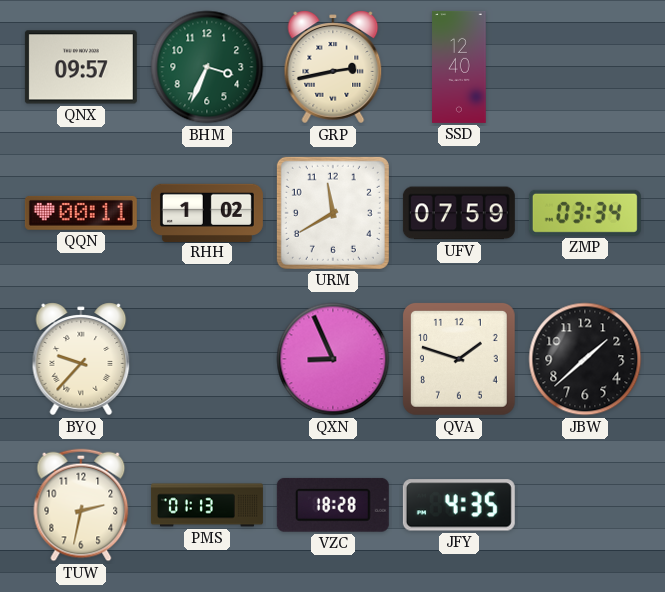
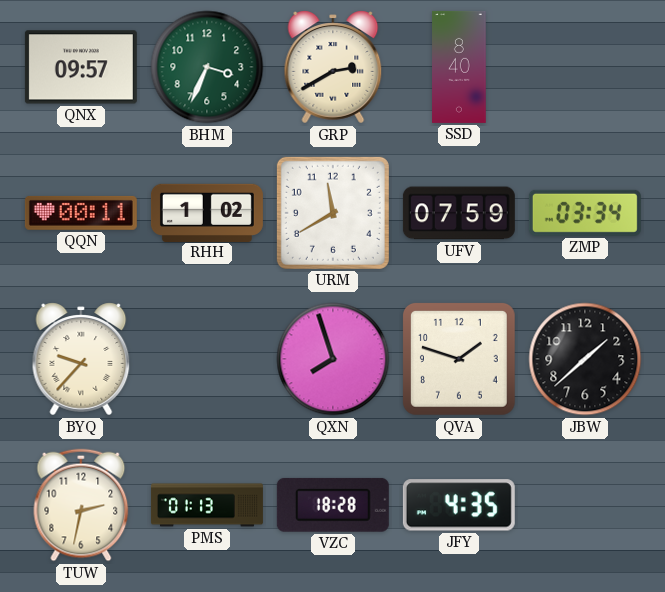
GRP: 2:43 -> 2:40 (333, 67)
SSD: 12:40 -> 8:40 (459, 67)
QXN: 8:56 -> 7:57 (333, 359)
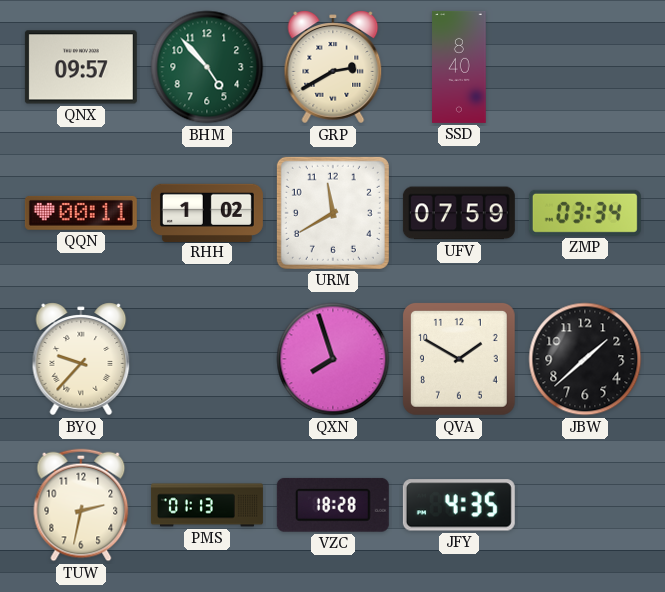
BHM: 3:34 -> 4:53 (207, 67)
QVA: 1:48 -> 1:50 (459, 359)
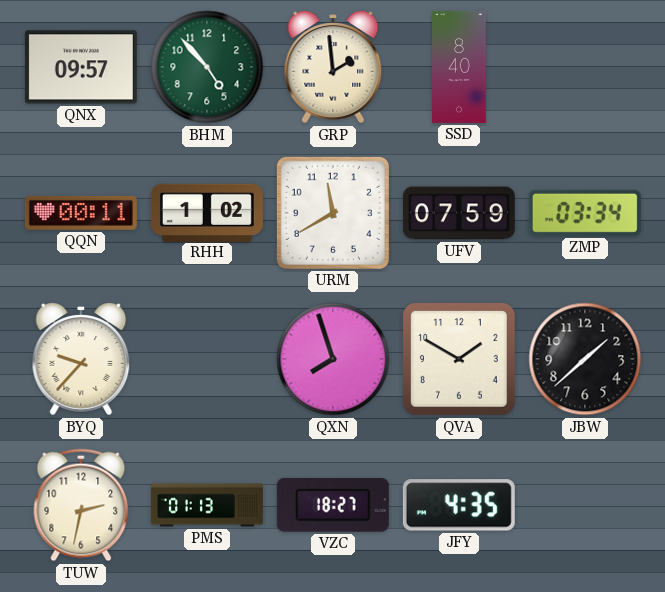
GRP: 2:40 -> 1:59 (333, 67)
VZC: 18:28 -> 18:27 (333, 505)
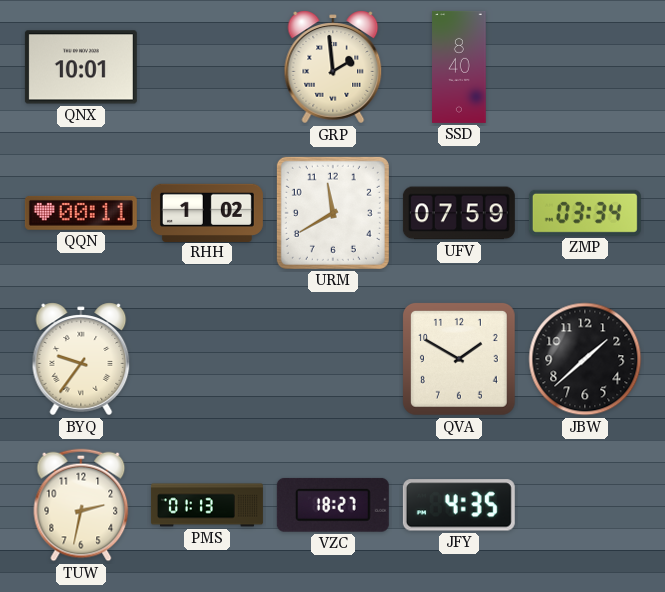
QNX: 09:57 -> 10:01 (81, 67)
BHM: 4:53 -> none (207, 67)
BYQ: 9:37 -> 9:36 (81, 359)
QXN: 7:57 -> none (333, 359)
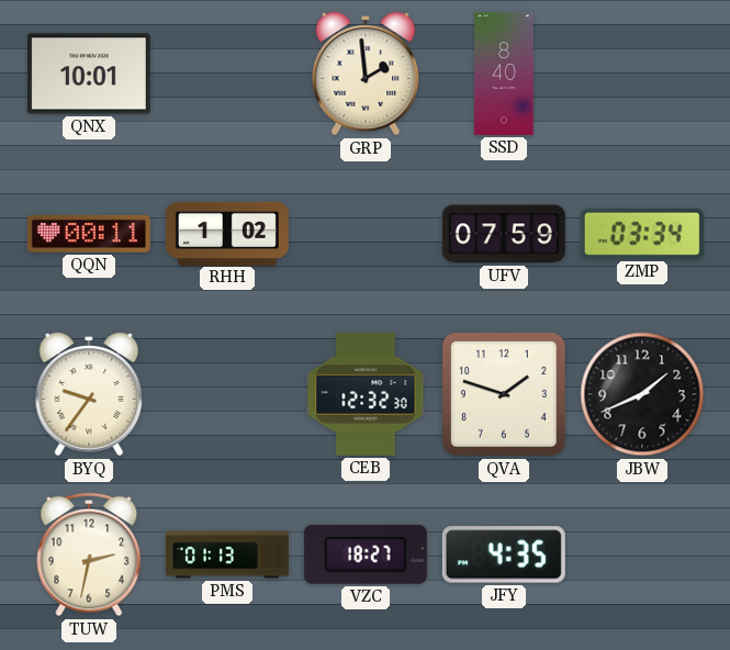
URM: 11:40 -> none (333, 213)
CEB: none -> 12:32 (366, 394)
QVA: 1:50 -> 1:48 (504, 394)
JBW: 1:38 -> 1:41 (642, 394)
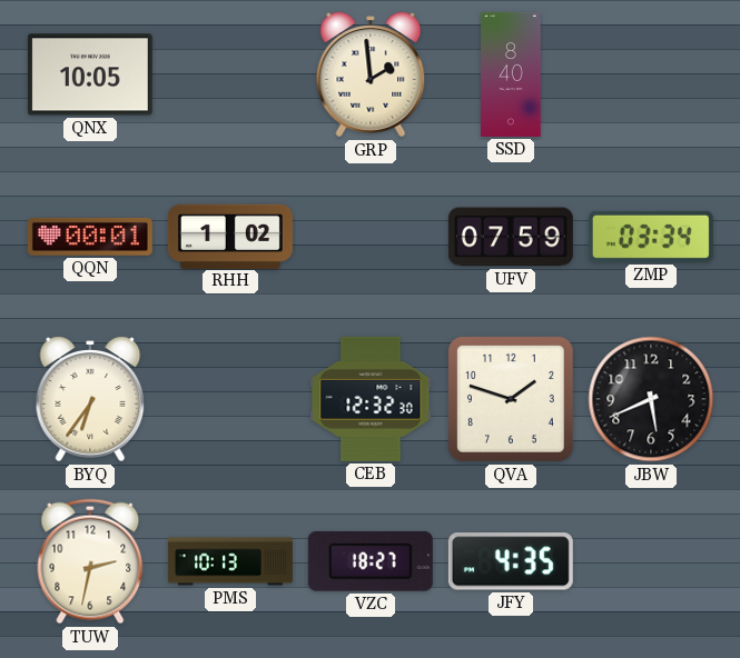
QNX: 10:01 -> 10:05 (90, 74)
QQN: 00:11 -> 00:01 (90, 237)
BYQ: 9:36 -> 6:36 (90, 399)
JBW: 1:41 -> 5:41 (651, 399)
PMS: 01:13 -> 10:13 (230, 561)
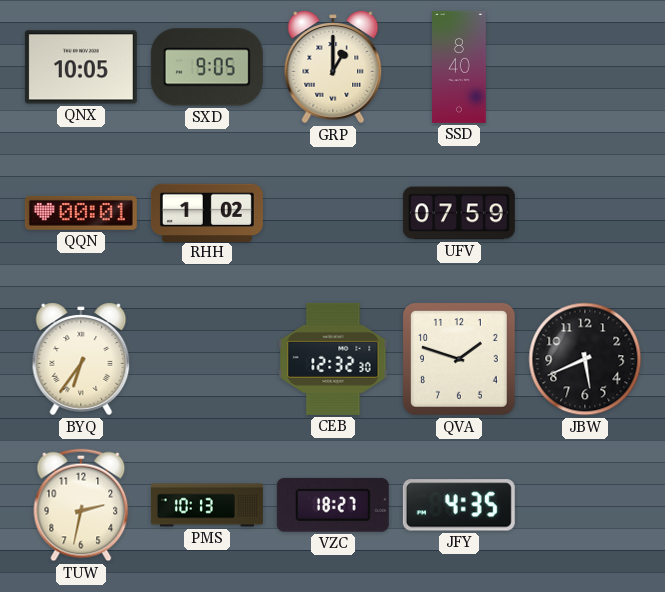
SXD: none -> 9:05 (207, 67)
GRP: 1:59 -> 1:00 (333, 67)
ZMP: 03:34 -> none (651, 237)
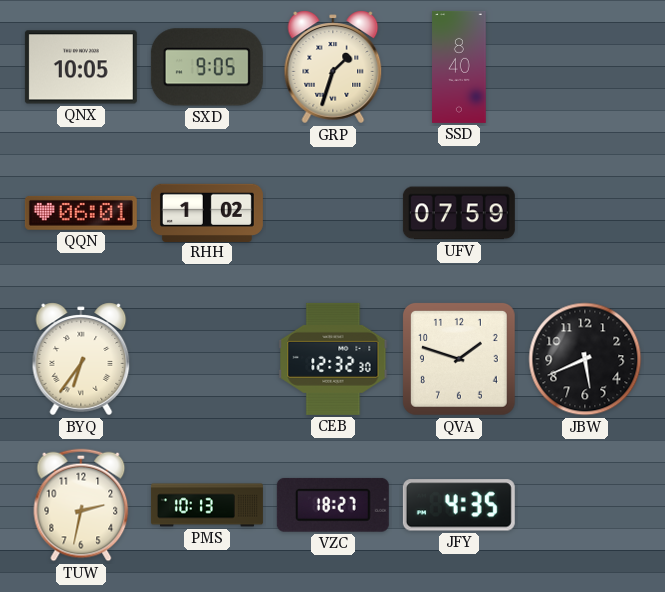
GRP: 1:00 -> 1:33 (333, 67)
QQN: 00:01 -> 06:01 (81, 213)
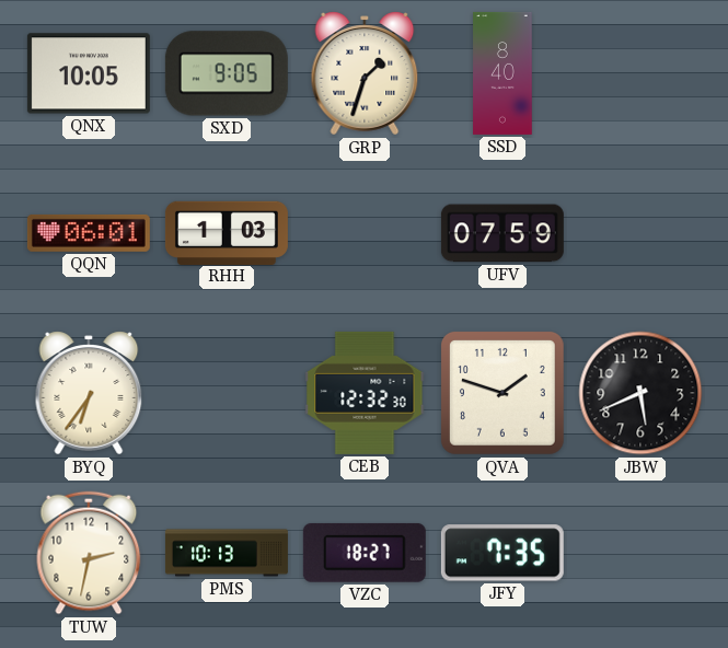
RHH: 1:02 -> 1:03 (227, 232)
JFY: 4:35 -> 7:35 (502, 553)
